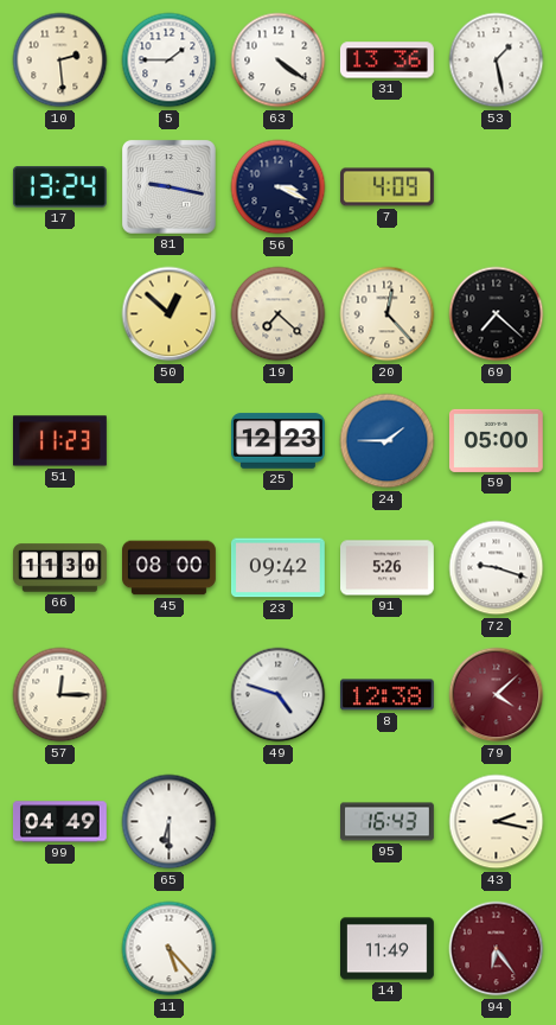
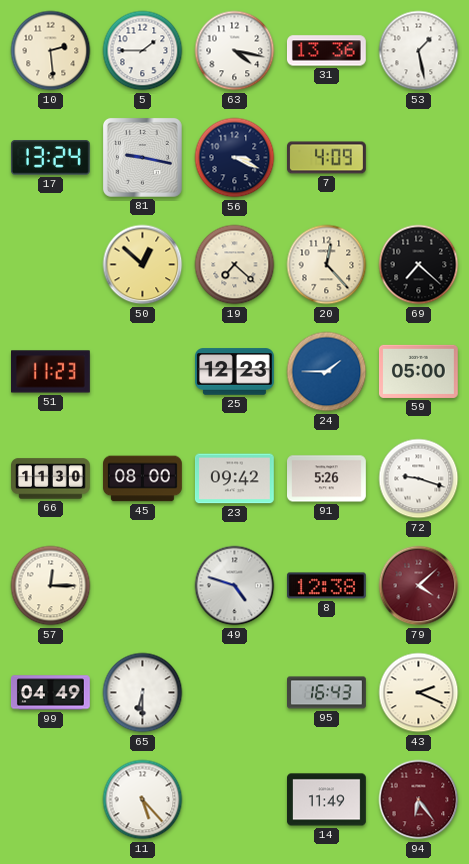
63: 4:21 -> 4:17 (235, 51)
43: 2:17 -> 2:19 (419, 693)
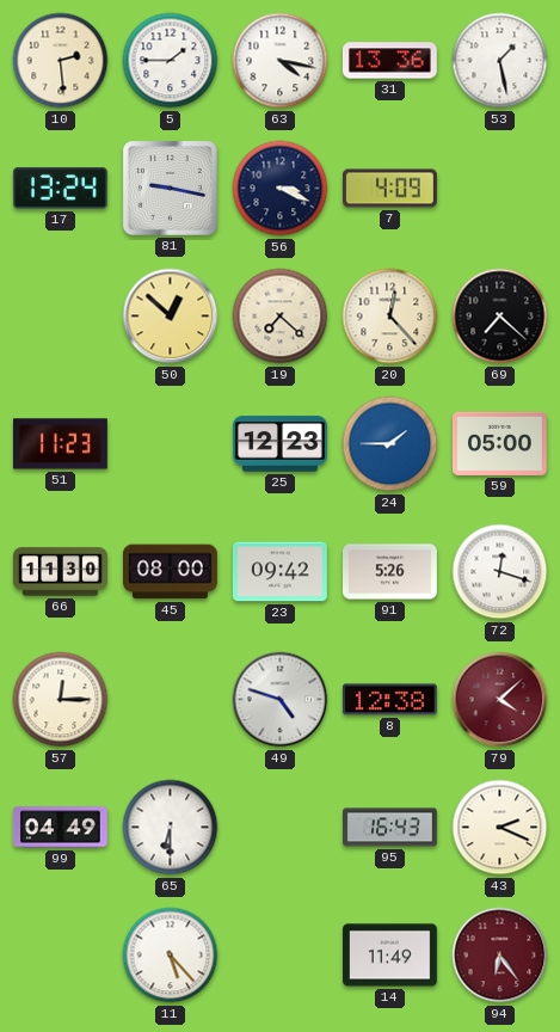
72: 9:18 -> 12:18 (500, 572)
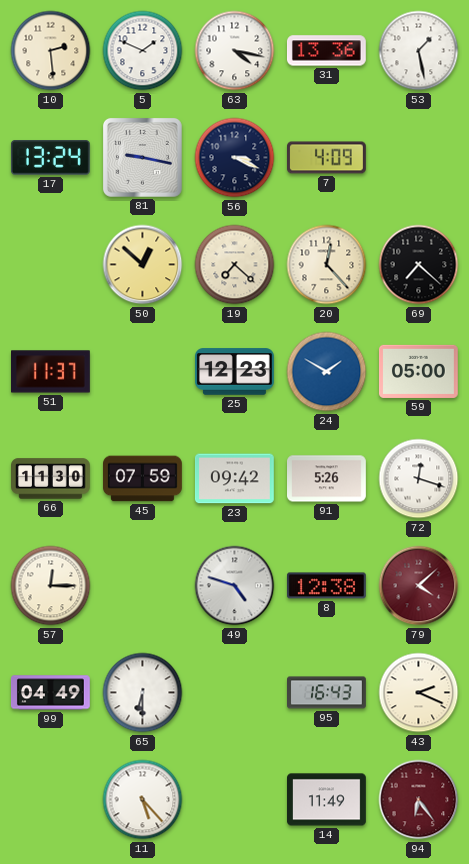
5: 1:45 -> 1:49 (143, 51)
51: 11:23 -> 11:37 (51, 372)
24: 1:45 -> 1:50 (327, 372)
45: 08:00 -> 07:59 (143, 479)
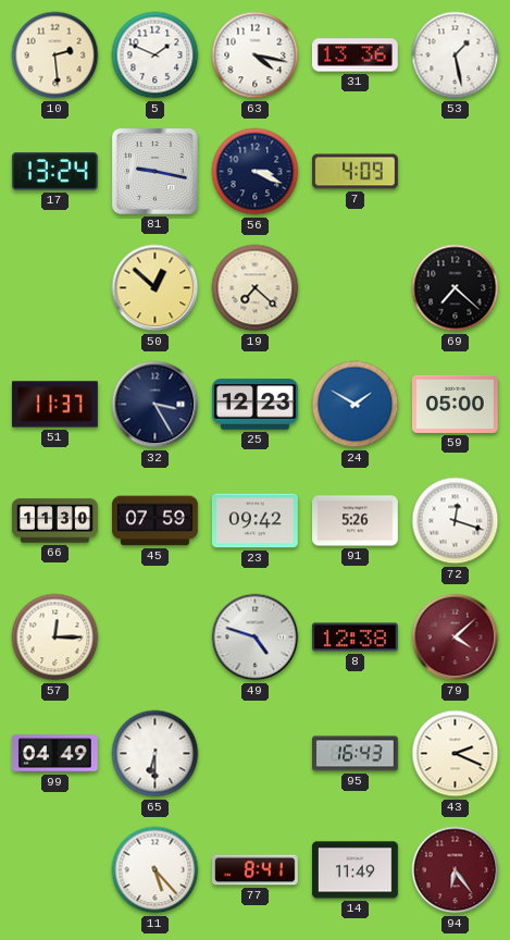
20: 12:23 -> none (327, 265)
32: none -> 3:25 (156, 405)
77: none -> 8:41 (256, 870)
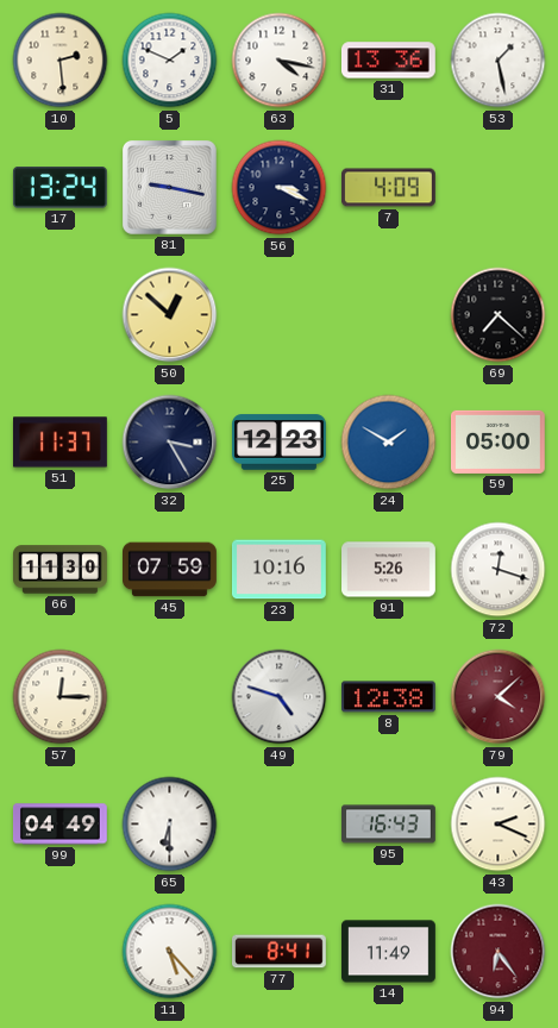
19: 7:22 -> none (256, 288)
23: 09:42 -> 10:16 (280, 570)
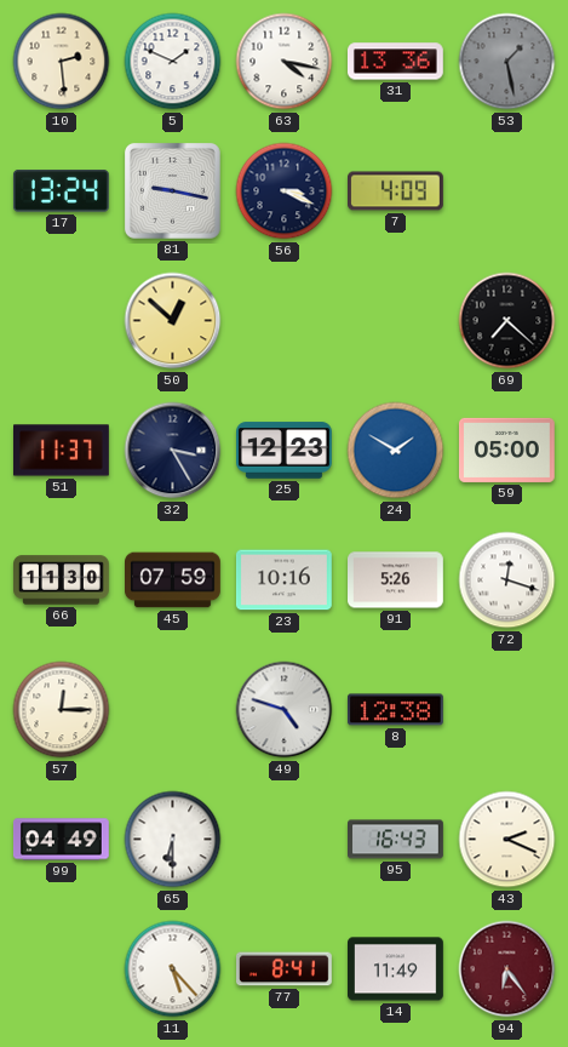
53 dial: white -> grey (507, 62)
79: 4:08 -> none (499, 697)
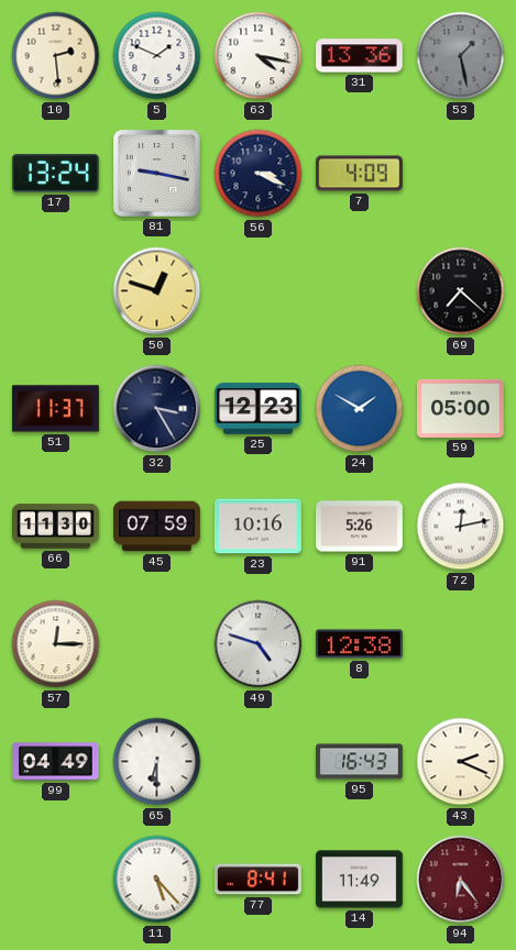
50: 12:52 -> 12:48 (157, 291)
72: 12:18 -> 12:13 (461, 527)
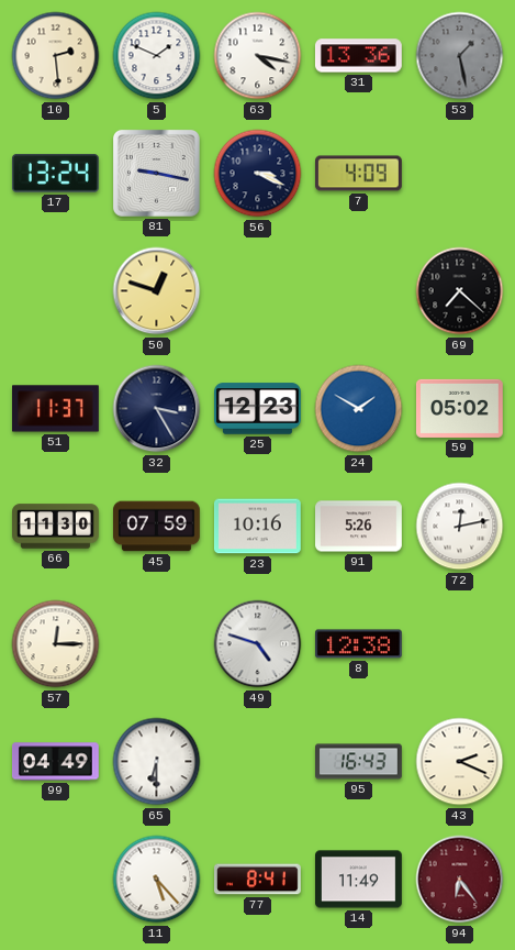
59: 05:00 -> 05:02 (459, 408)
